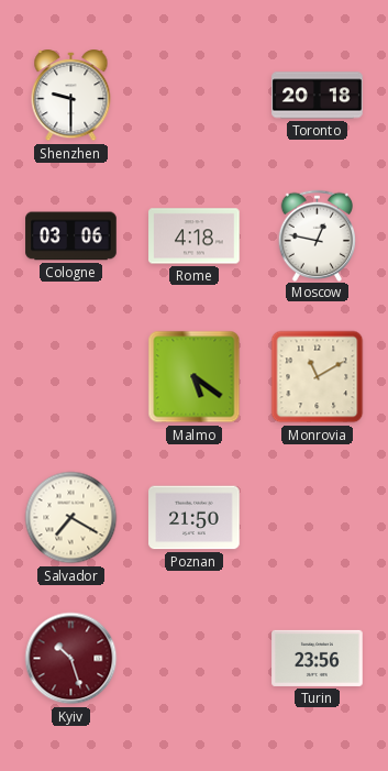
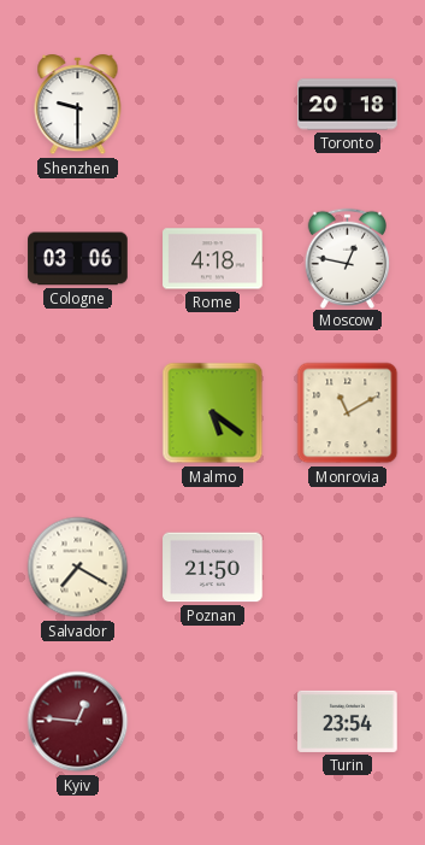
Kyiv: 10:27 -> 12:46 (78, 722)
Turin: 23:56 -> 23:54 (348, 721)
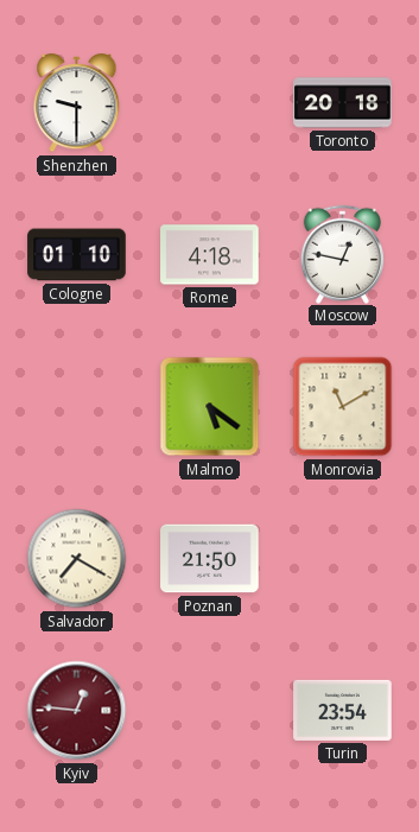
Cologne: 03:06 -> 01:10 (77, 255)
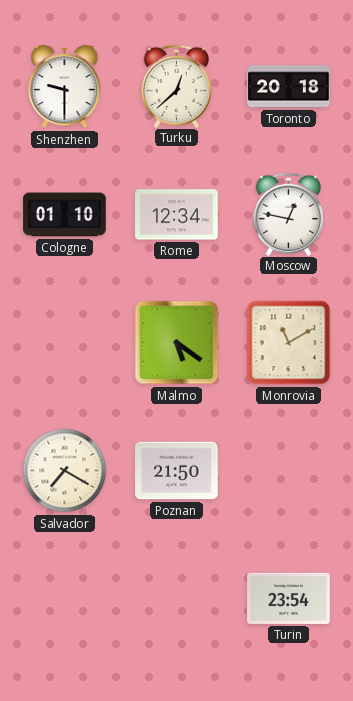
Turku: none -> 12:38 (177, 86)
Rome: 4:18 -> 12:34 (177, 215)
Kyiv: 12:46 -> none (77, 711)
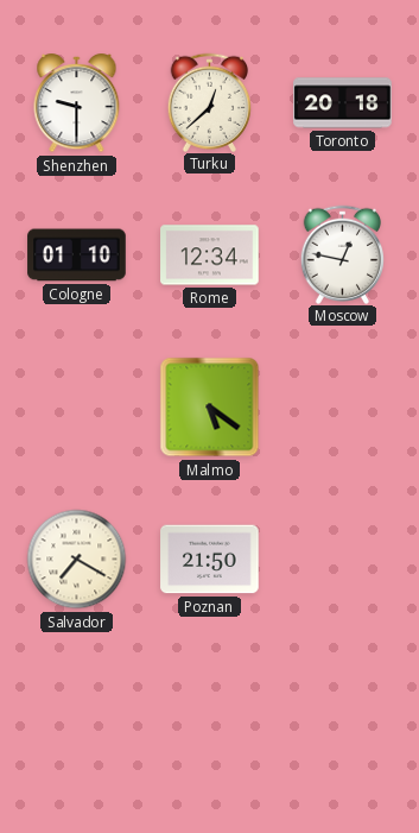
Monrovia: 11:10 -> none (289, 343)
Turin: 23:54 -> none (289, 598)
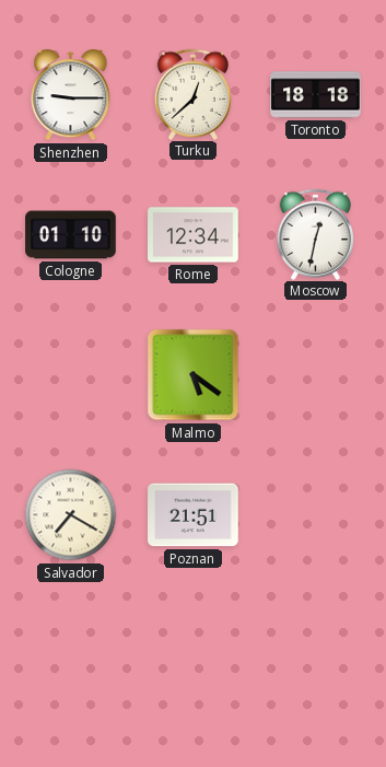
Shenzhen: 9:30 -> 9:15 (71, 96)
Toronto: 20:18 -> 18:18 (316, 95)
Moscow: 12:47 -> 12:32 (316, 234)
Poznan: 21:50 -> 21:51 (194, 515)
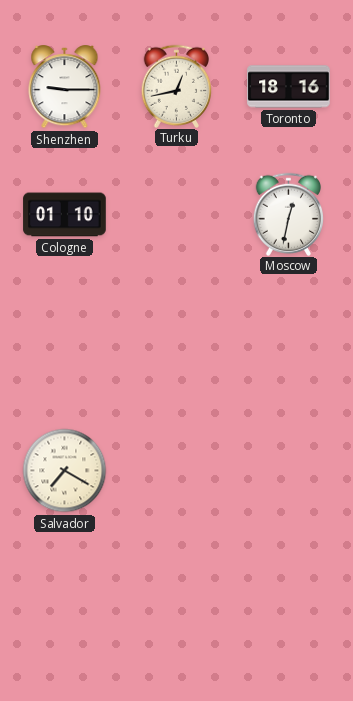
Turku: 12:38 -> 12:43 (177, 86)
Toronto: 18:18 -> 18:16 (289, 87)
Rome: 12:34 -> none (194, 235)
Malmo: 5:21 -> none (194, 375)
Poznan: 21:51 -> none (194, 515)
